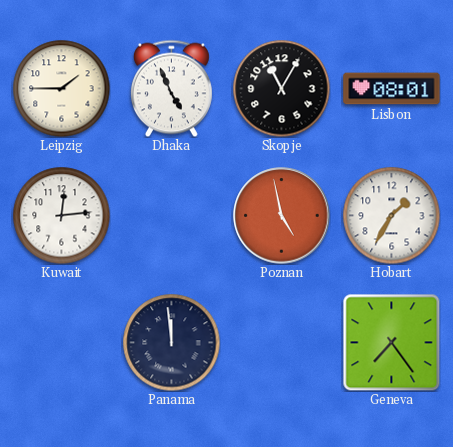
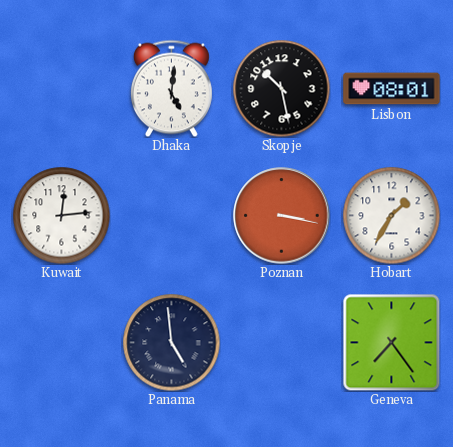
Leipzig: 1:45 -> none (61, 88)
Dhaka: 4:56 -> 5:01 (171, 88)
Skopje: 11:05 -> 10:28 (281, 88)
Poznan: 4:58 -> 3:17 (282, 216)
Panama: 11:59 -> 4:59 (171, 342)
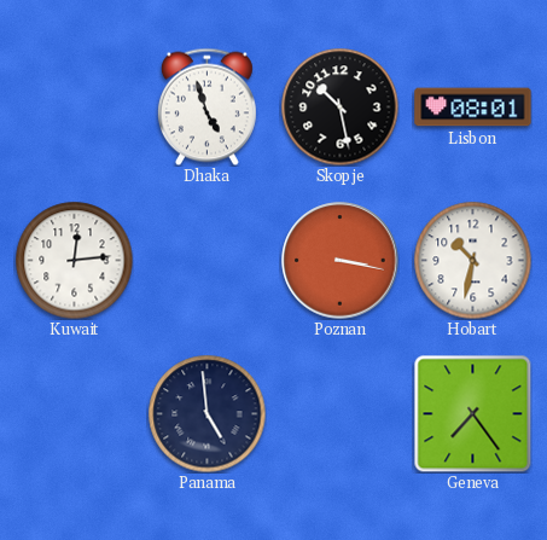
Dhaka: 5:01 -> 4:57 (206, 106)
Hobart: 1:35 -> 10:32 (472, 260)
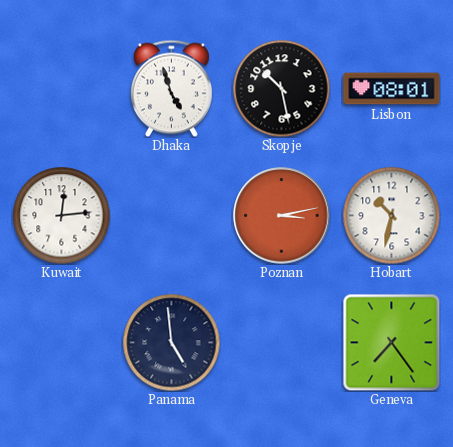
Poznan: 3:17 -> 3:13 (282, 216)
